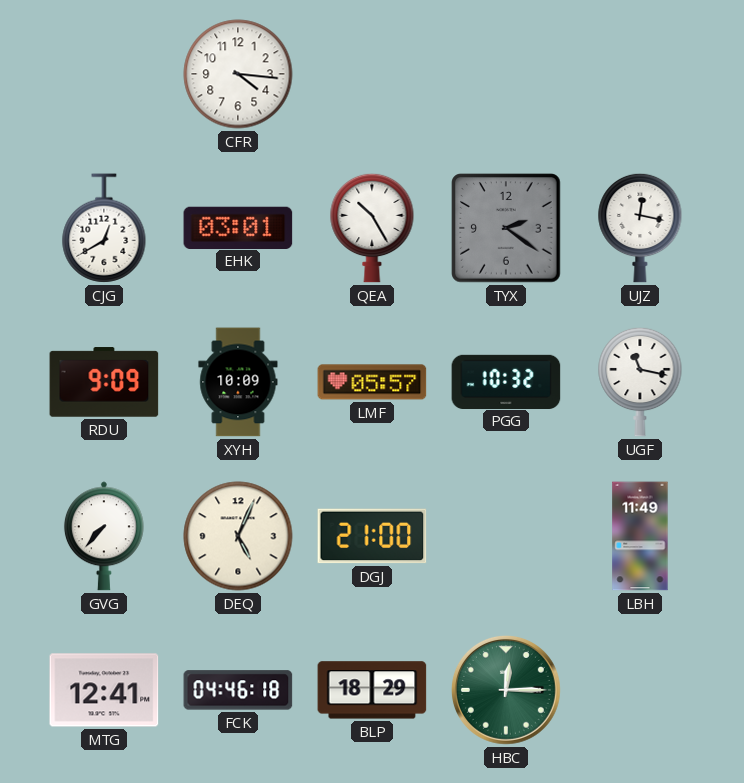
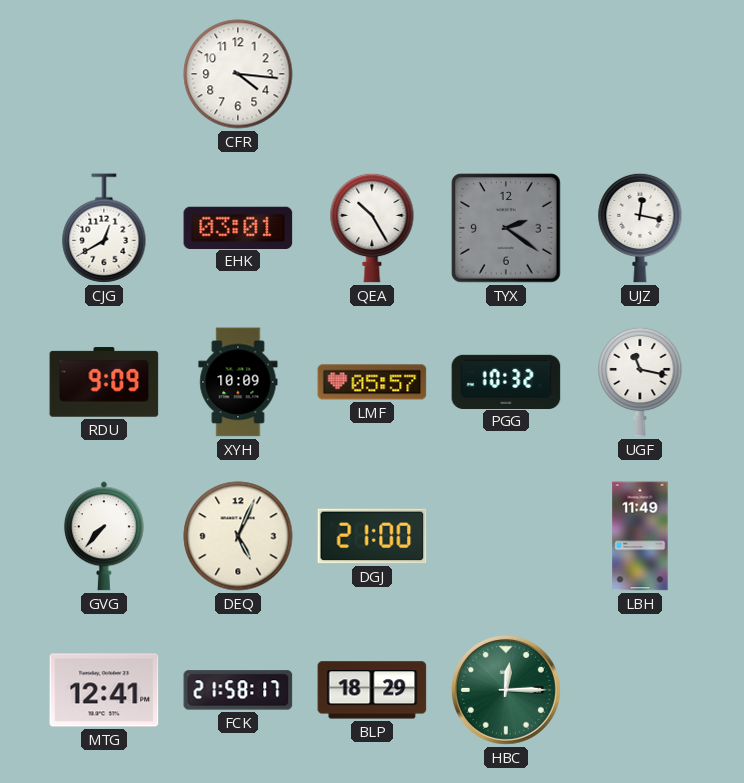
FCK: 04:46 -> 21:58 (238, 690)
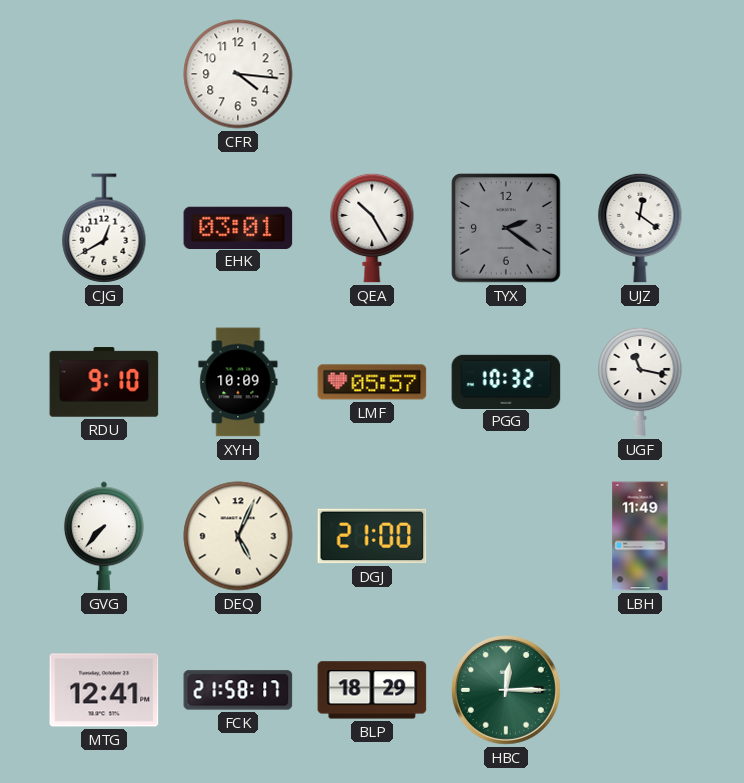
UJZ: 12:17 -> 12:21 (640, 228)
RDU: 9:09 -> 9:10 (104, 382)
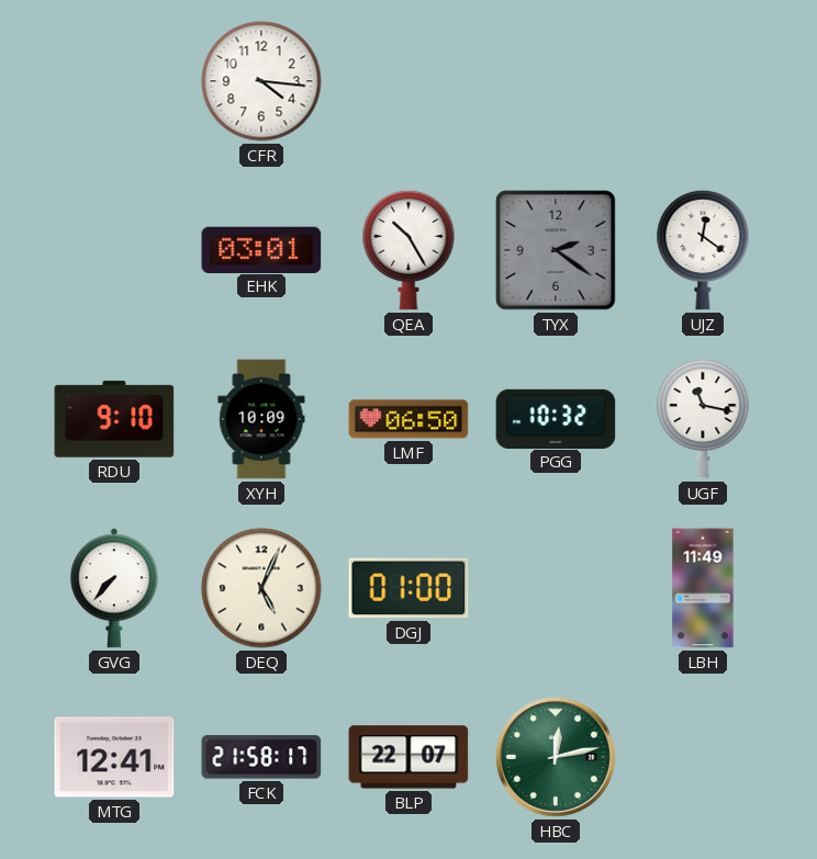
CJG: 12:40 -> none (104, 228)
LMF: 05:57 -> 06:50 (408, 419)
DGJ: 21:00 -> 01:00 (408, 588)
BLP: 18:29 -> 22:07 (408, 757)
HBC: 12:15 -> 12:13 (556, 757)
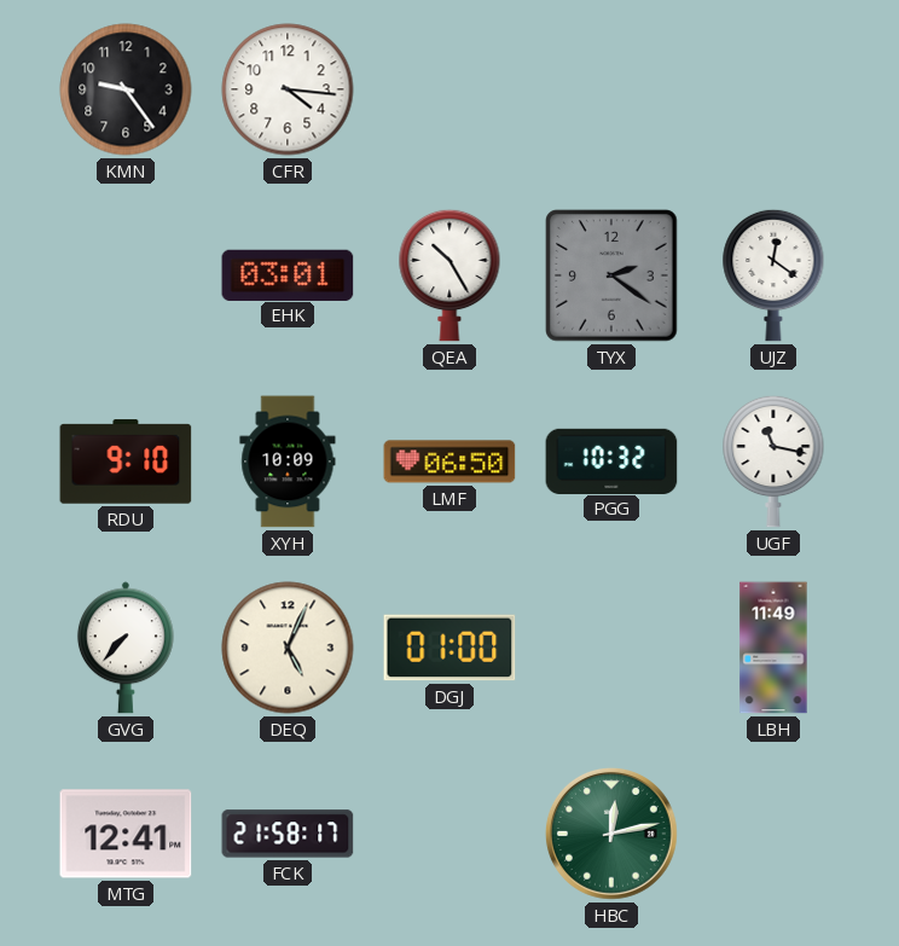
KMN: none -> 9:24 (126, 89)
BLP: 22:07 -> none (408, 757)
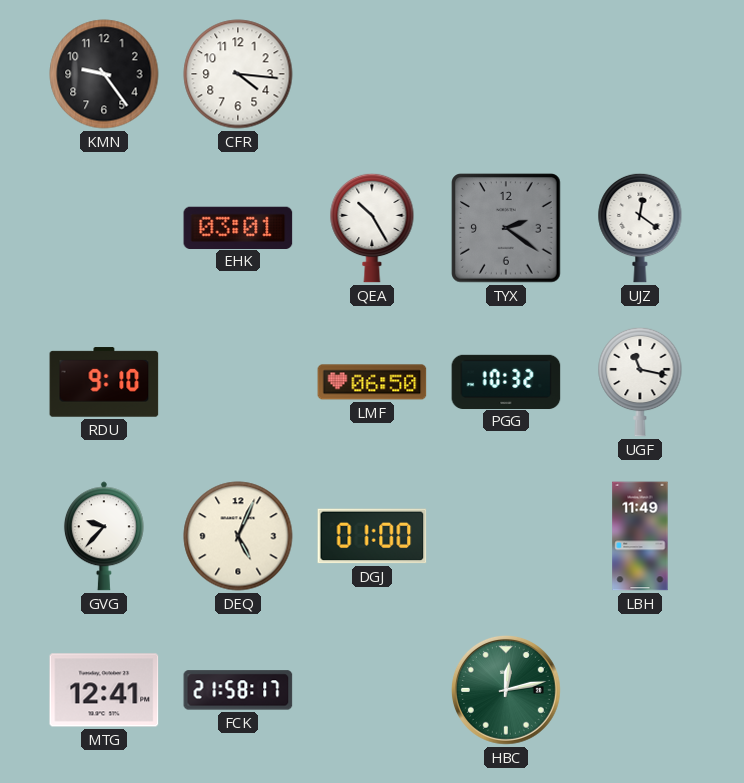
XYH: 10:09 -> none (288, 462)
GVG: 7:37 -> 9:37 (104, 536)
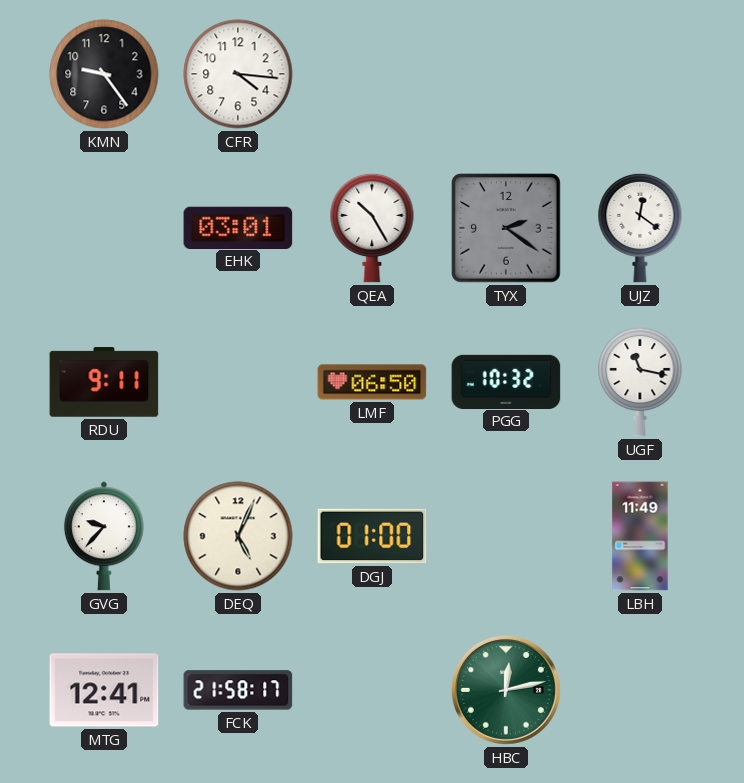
RDU: 9:10 -> 9:11 (104, 382)
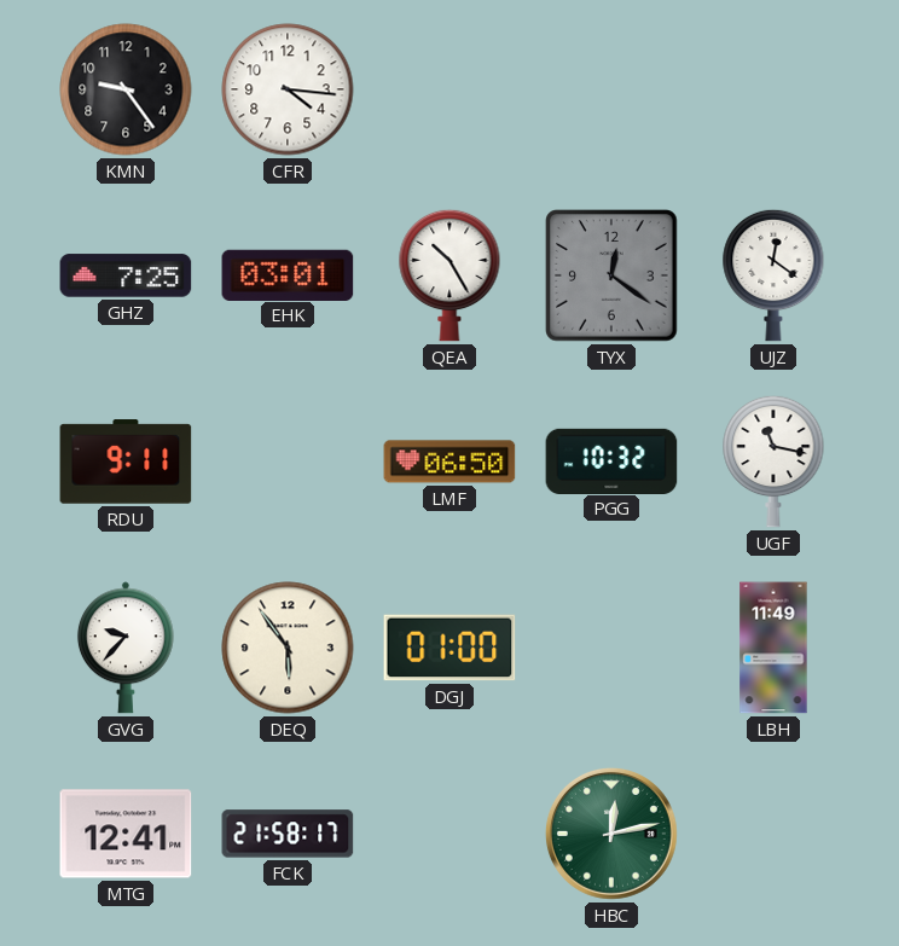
GHZ: none -> 7:25 (126, 275)
TYX: 2:21 -> 12:21 (611, 275)
DEQ: 5:04 -> 5:54 (288, 648)
